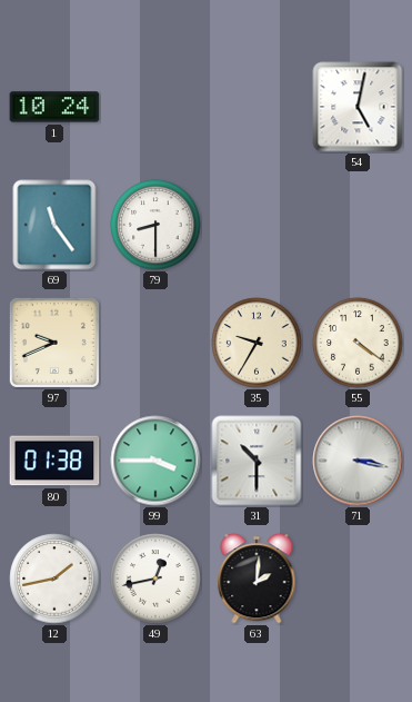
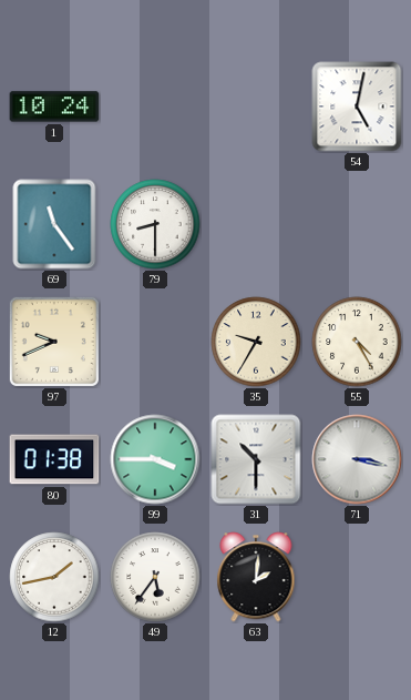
55: 4:21 -> 4:25 (357, 342)
49: 12:43 -> 5:36 (155, 577)
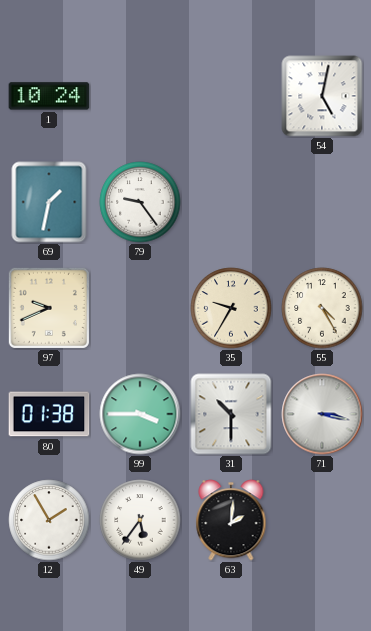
69: 11:24 -> 1:32 (49, 202)
79: 8:30 -> 9:24 (140, 202)
12: 1:43 -> 1:55 (49, 520)
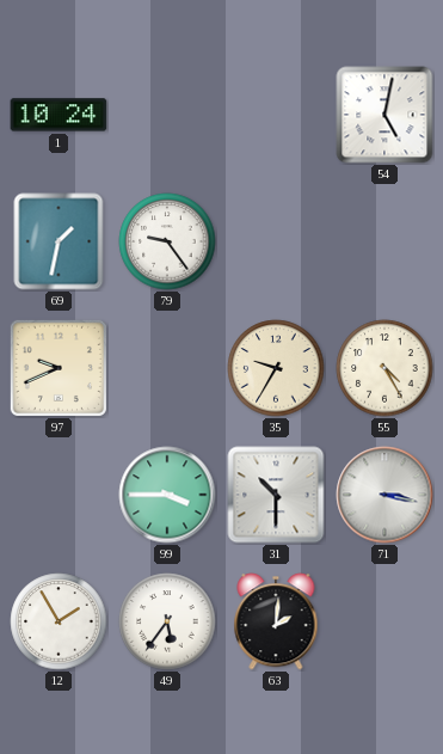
80: 01:38 -> none (49, 414)
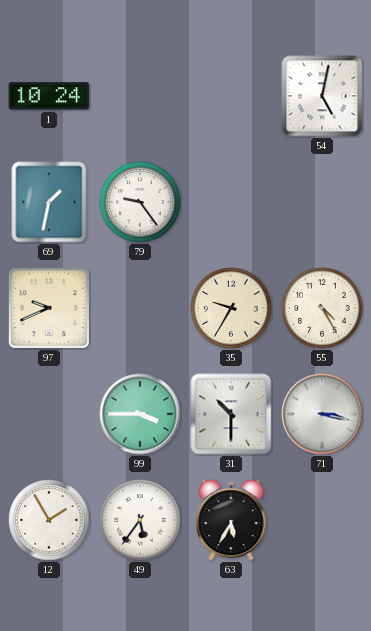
63: 2:01 -> 5:35 (231, 520)
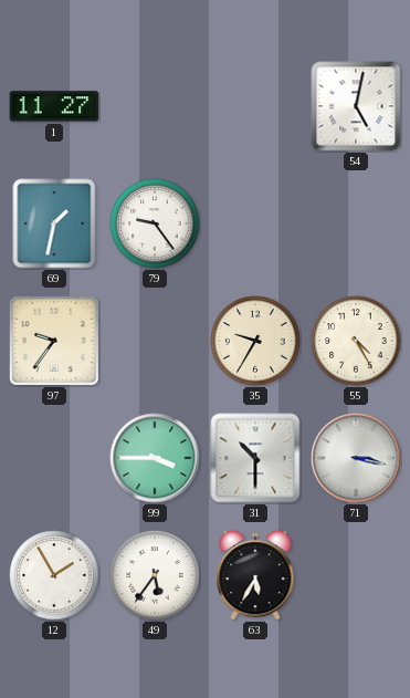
1: 10:24 -> 11:27 (54, 106)
97: 9:41 -> 9:36 (54, 341)
